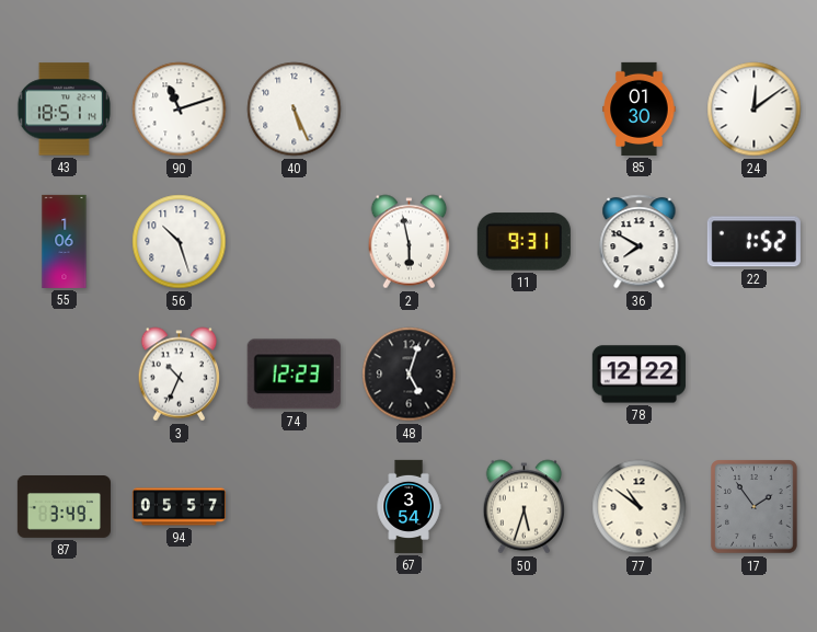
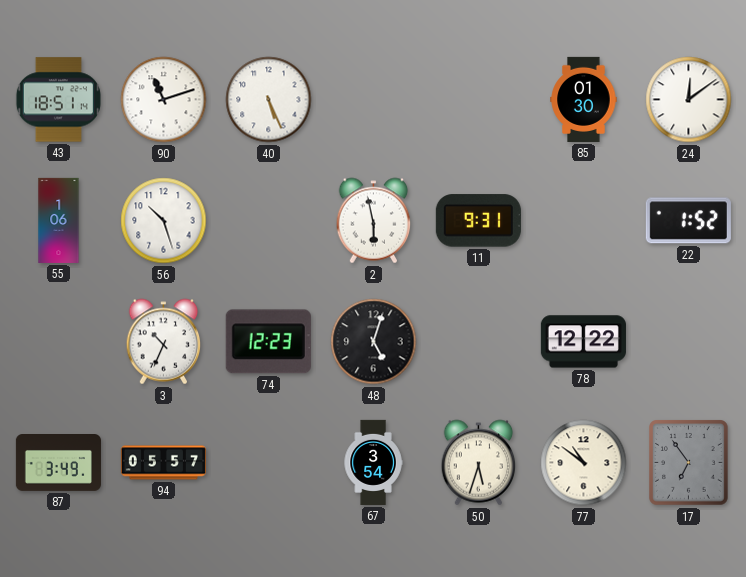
36: 7:50 -> none (640, 242)
17: 1:54 -> 6:54 (689, 463)
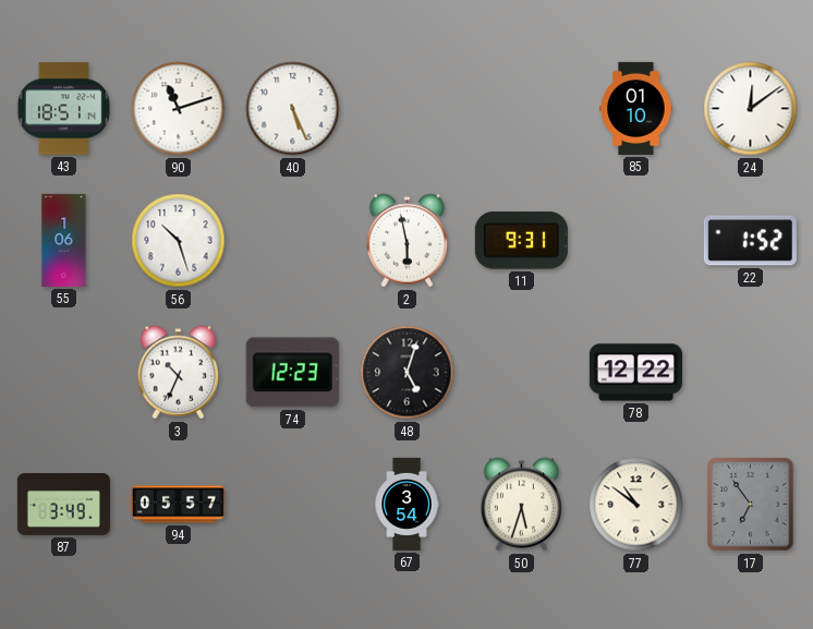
85: 01:30 -> 01:10 (636, 108)
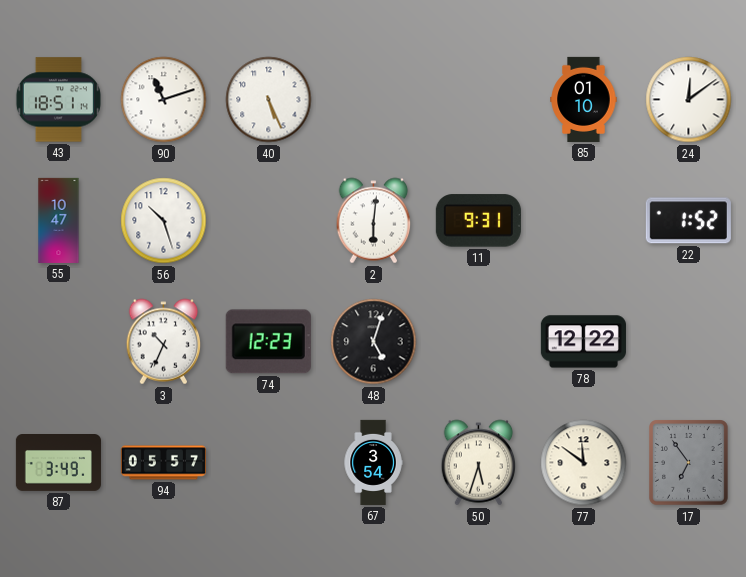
55: 1:06 -> 10:47 (59, 220)
2: 5:58 -> 6:01 (374, 221)
77: 10:51 -> 11:51 (584, 463)
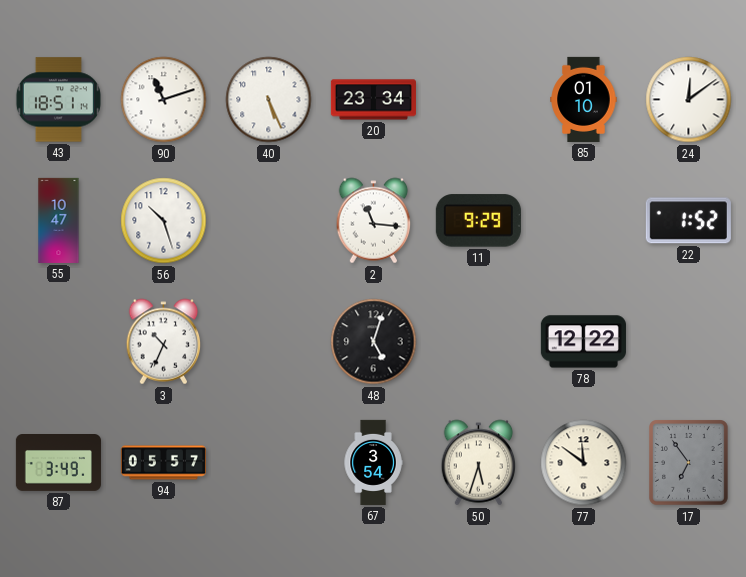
20: none -> 23:34 (373, 100)
2: 6:01 -> 11:16 (374, 221)
11: 9:31 -> 9:29 (478, 221)
74: 12:23 -> none (268, 342)
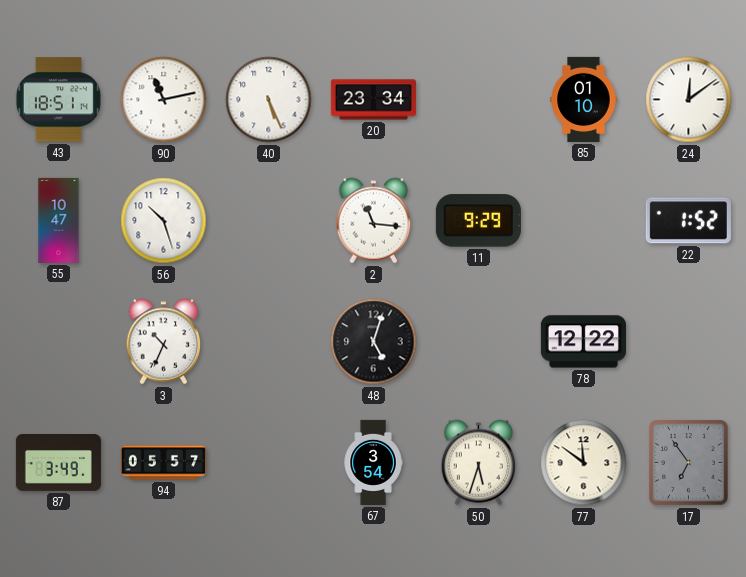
90: 11:12 -> 11:13 (164, 100)
